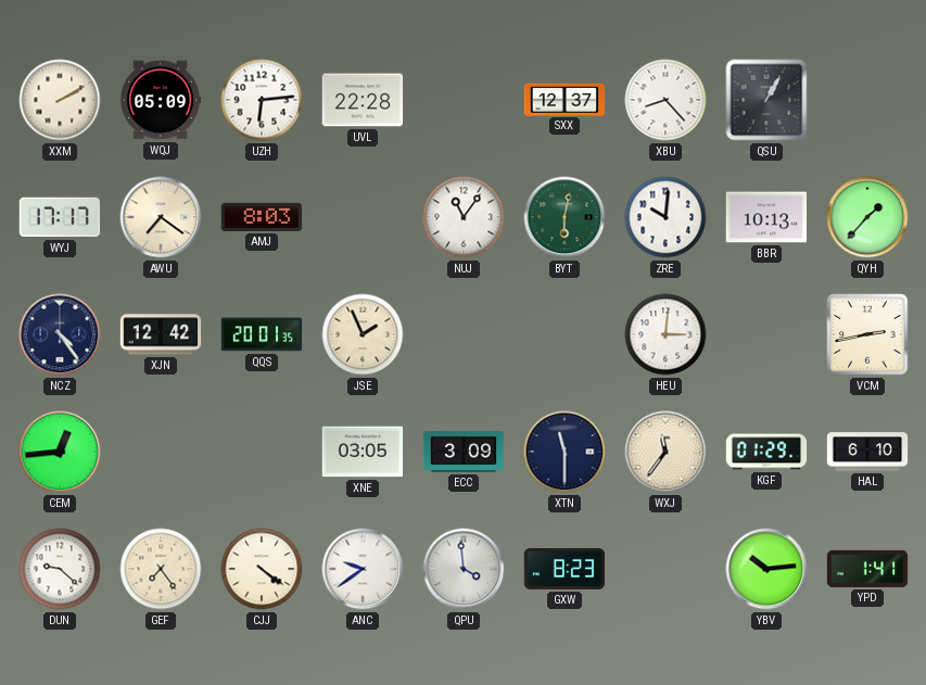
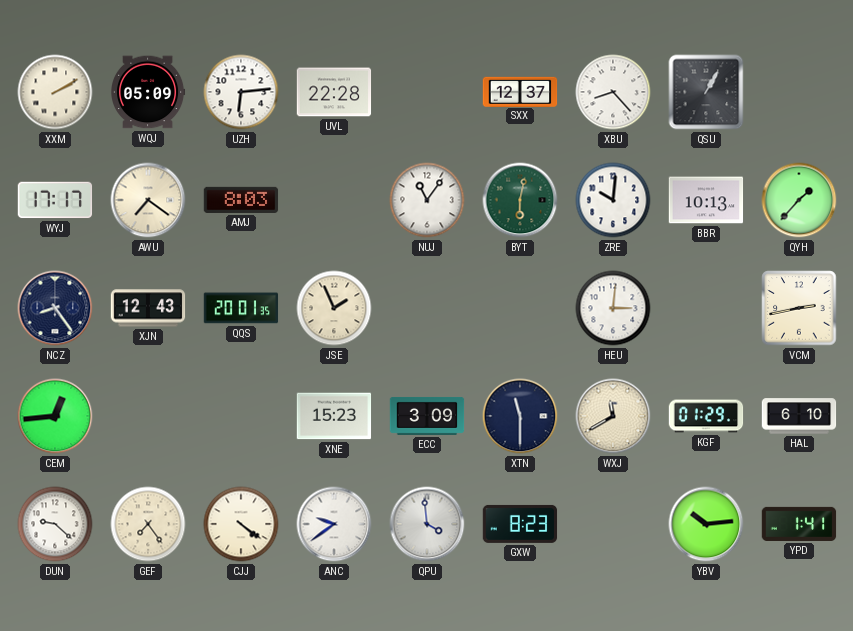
NCZ: 4:24 -> 8:24 (55, 308)
XJN: 12:42 -> 12:43 (148, 308)
XNE: 03:05 -> 15:23 (334, 416)
WXJ: 11:36 -> 11:40 (613, 416)
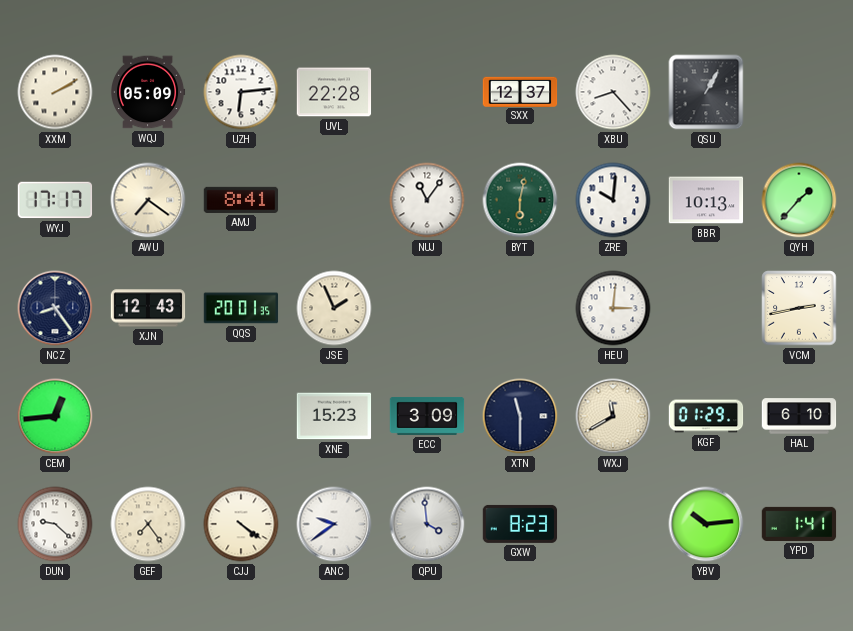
AMJ: 8:03 -> 8:41 (241, 200)
